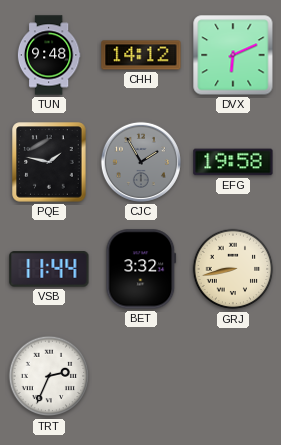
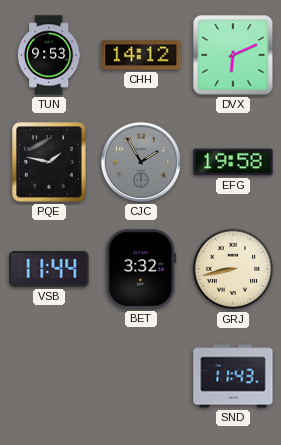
TUN: 9:48 -> 9:53 (49, 55)
TRT: 2:34 -> none (49, 376)
SND: none -> 11:43 (233, 376)
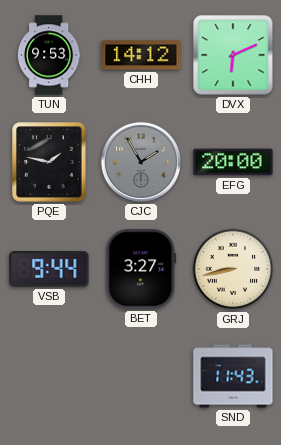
EFG: 19:58 -> 20:00 (233, 162)
VSB: 11:44 -> 9:44 (49, 269)
BET: 3:32 -> 3:27 (141, 269)
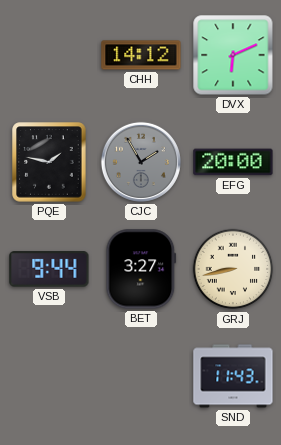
TUN: 9:53 -> none (49, 55)
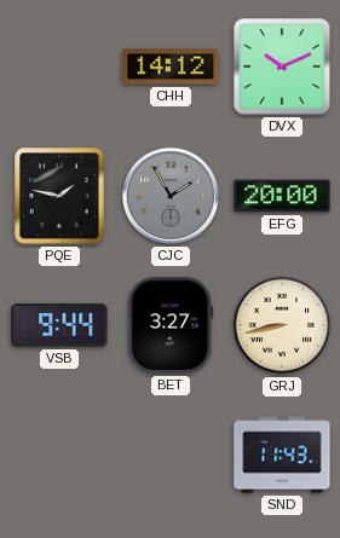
DVX: 6:11 -> 10:11 (282, 66)
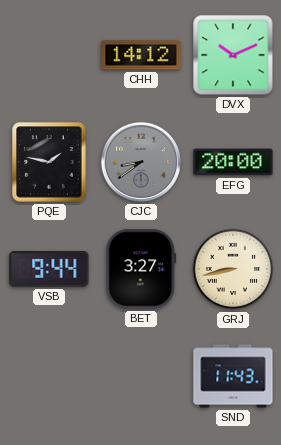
CJC: 1:55 -> 8:39 (141, 162)
